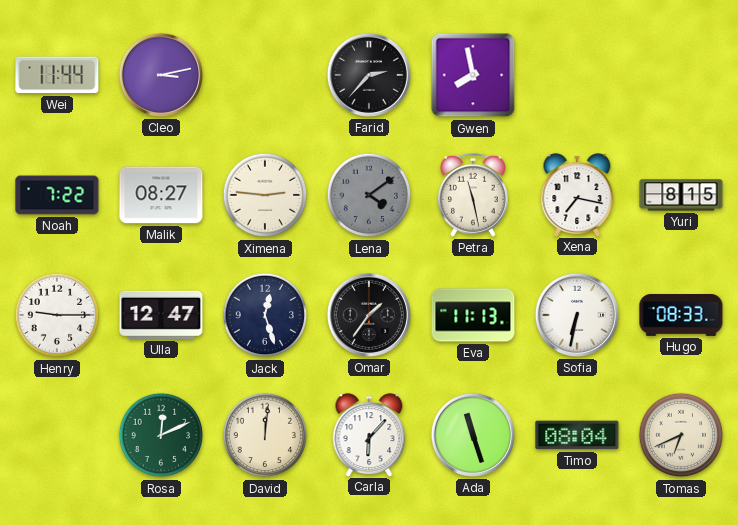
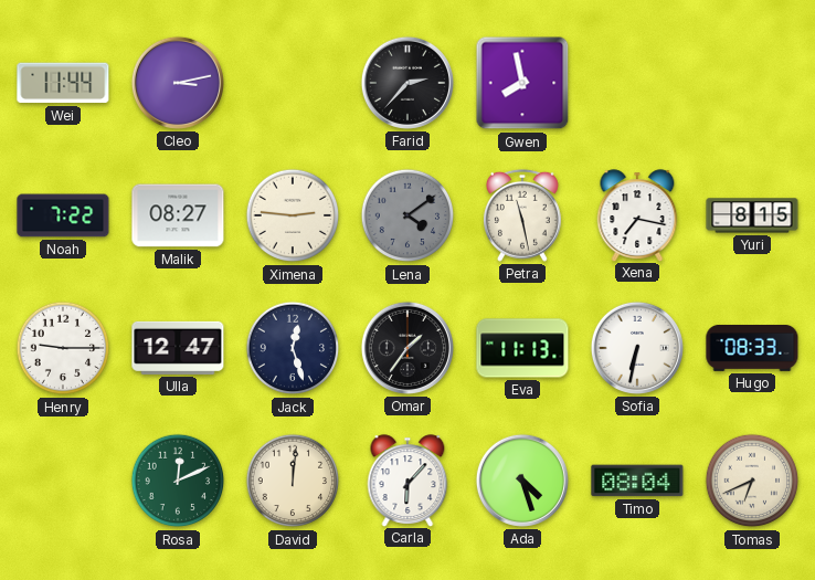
Ada: 11:27 -> 4:27 (522, 481)
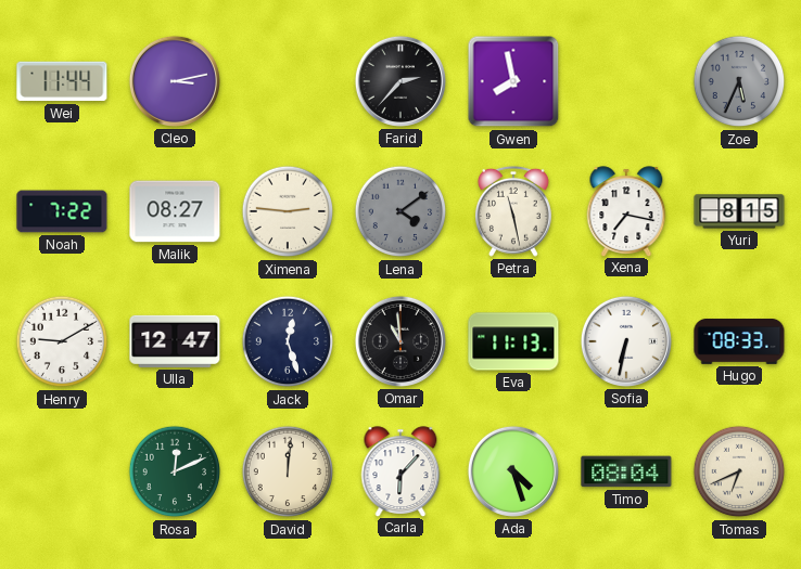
Zoe: none -> 5:34 (739, 81)
Henry: 9:15 -> 9:10 (62, 341)
Omar: 1:36 -> 10:59 (400, 341)
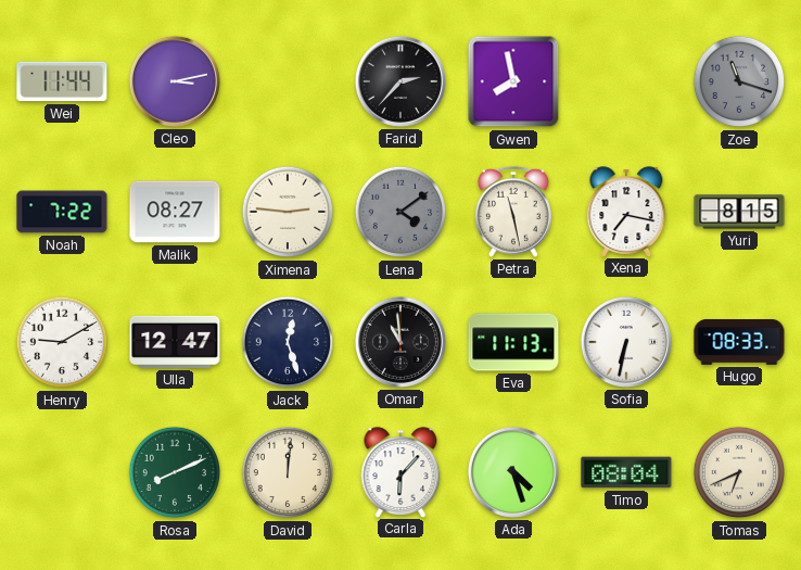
Zoe: 5:34 -> 11:18 (739, 81)
Rosa: 12:11 -> 8:11 (175, 472)
